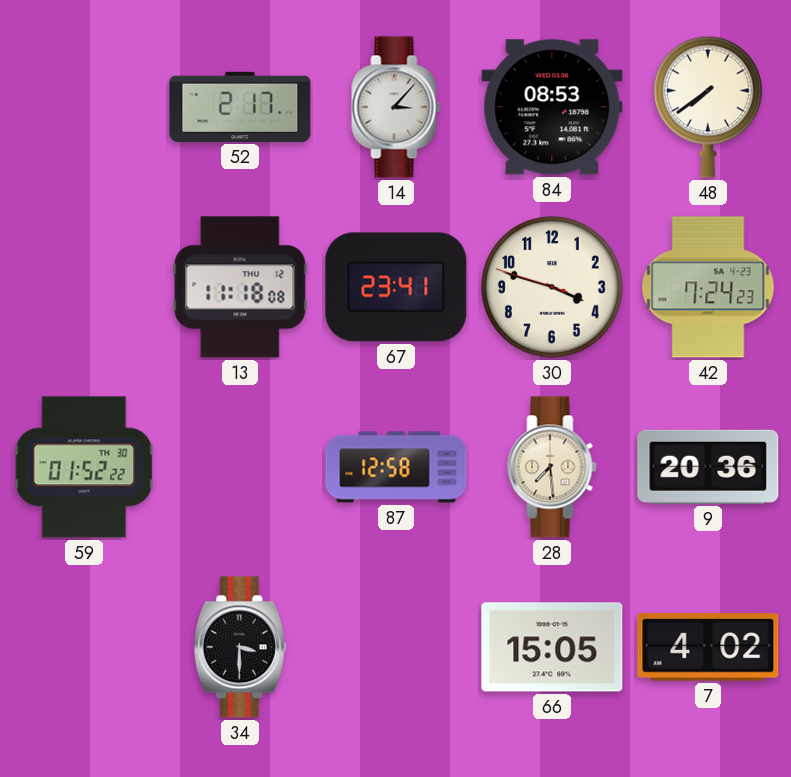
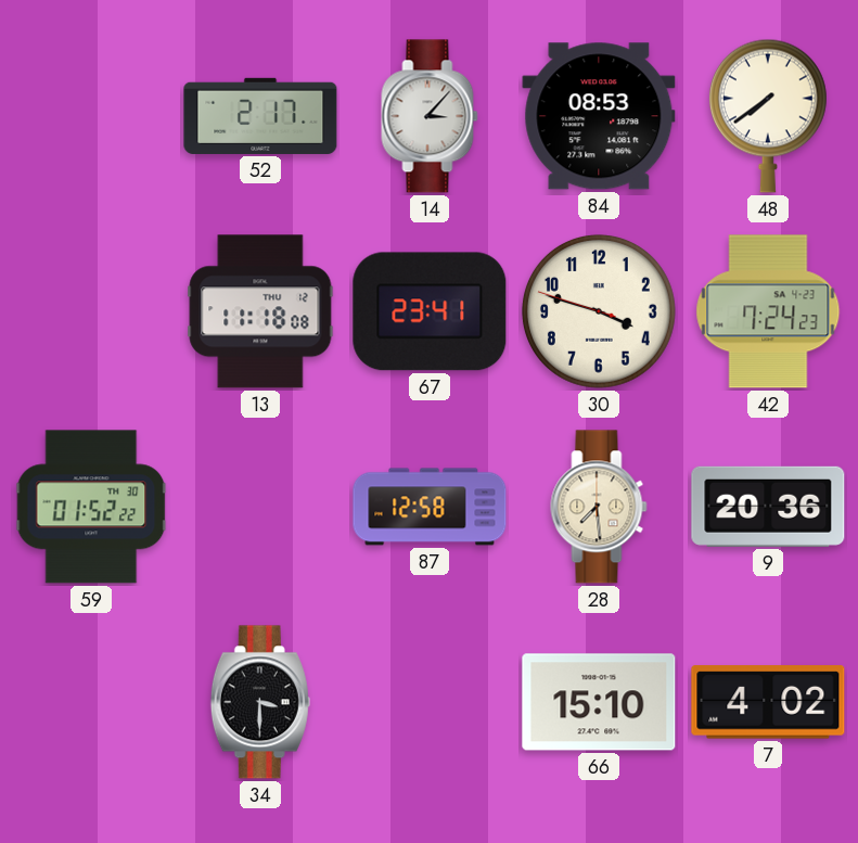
66: 15:05 -> 15:10 (599, 702)
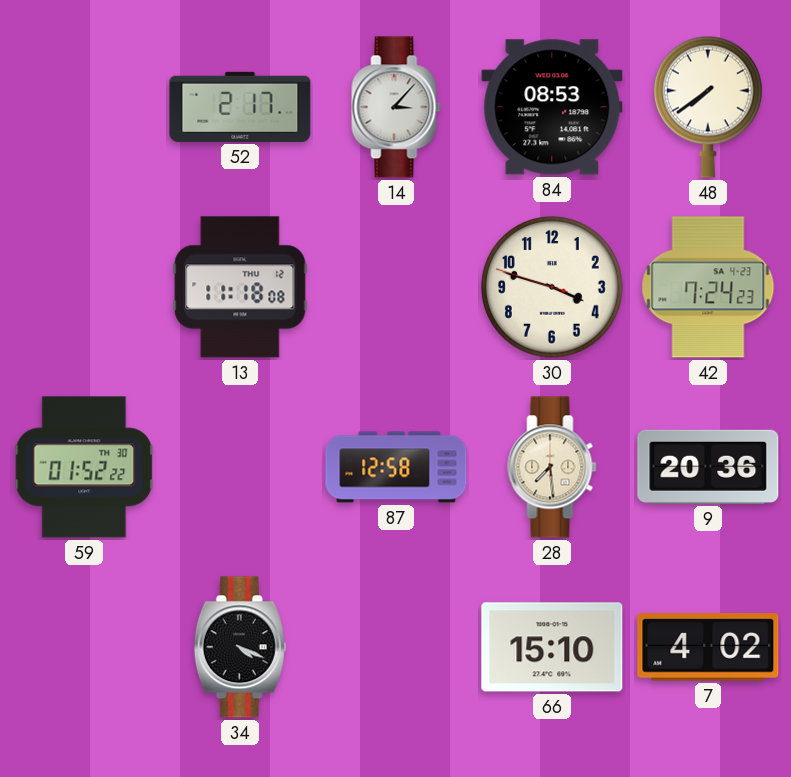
67: 23:41 -> none (430, 311)
34: 3:30 -> 4:19 (240, 647)
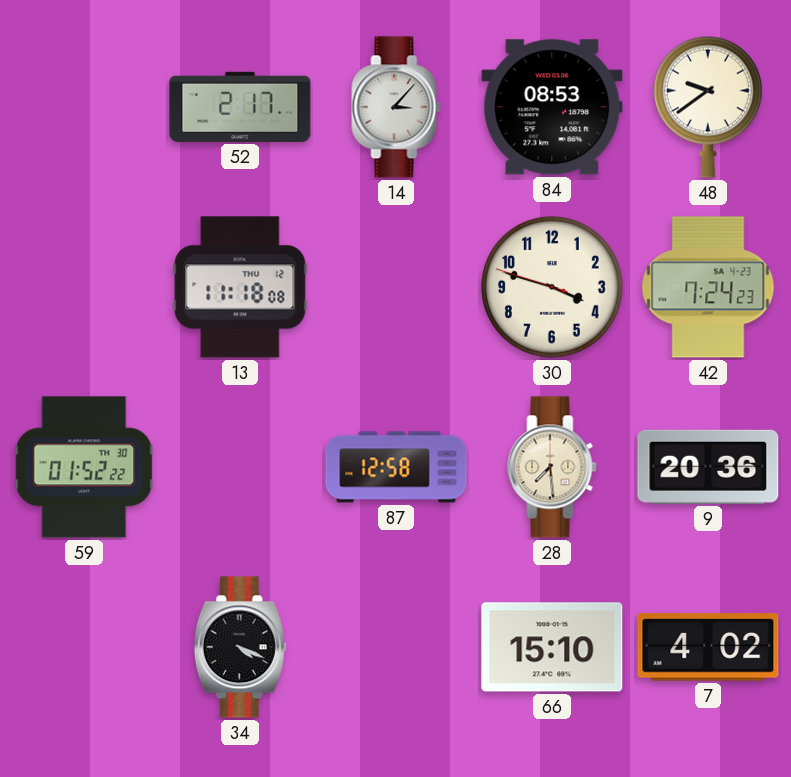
48: 7:39 -> 9:39 (708, 107)
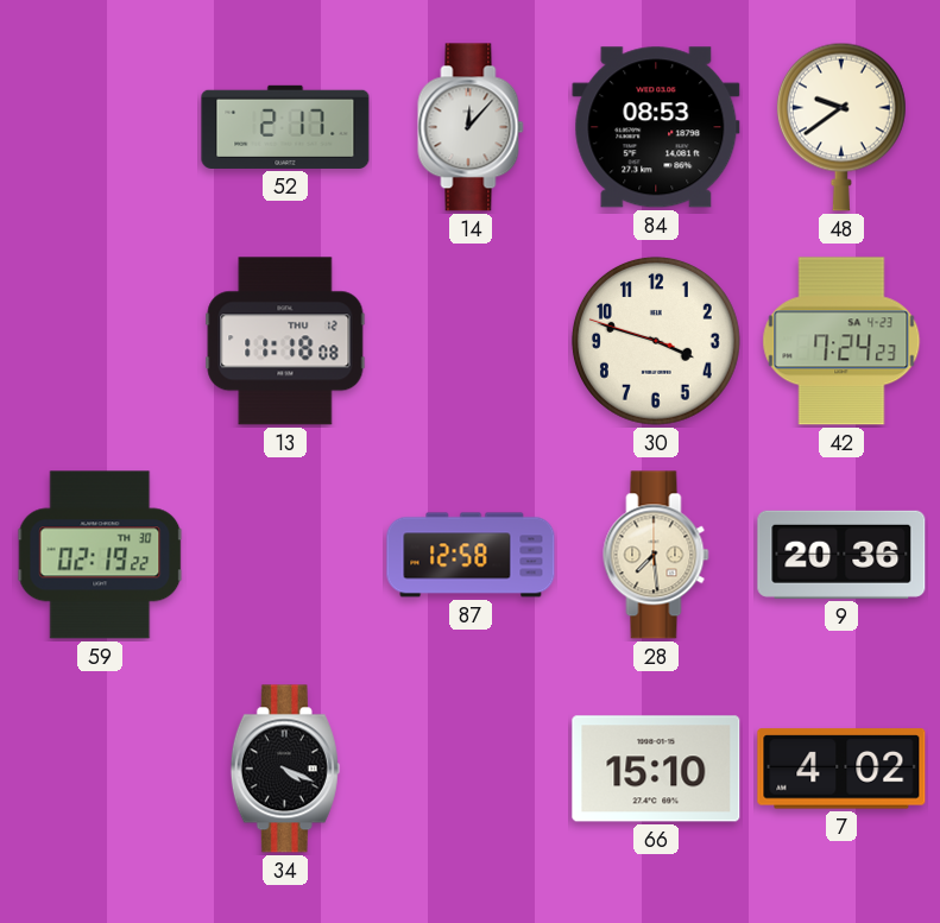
14: 3:07 -> 12:07 (471, 127)
59: 01:52 -> 02:19 (100, 555)
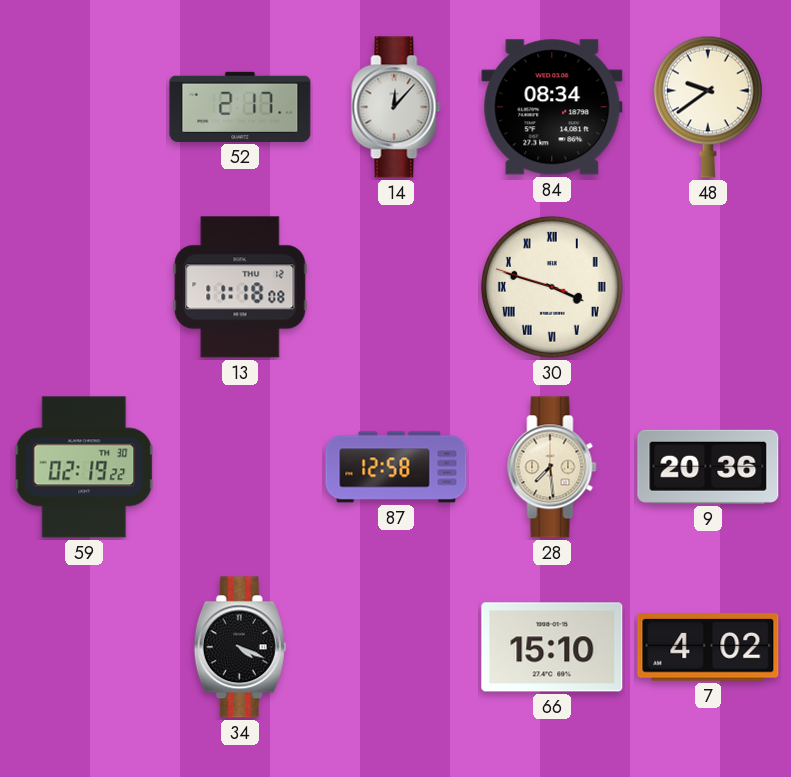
84: 08:53 -> 08:34 (552, 107)
30 numerals: Arabic -> Roman (552, 287)
42: 7:24 -> none (841, 341)
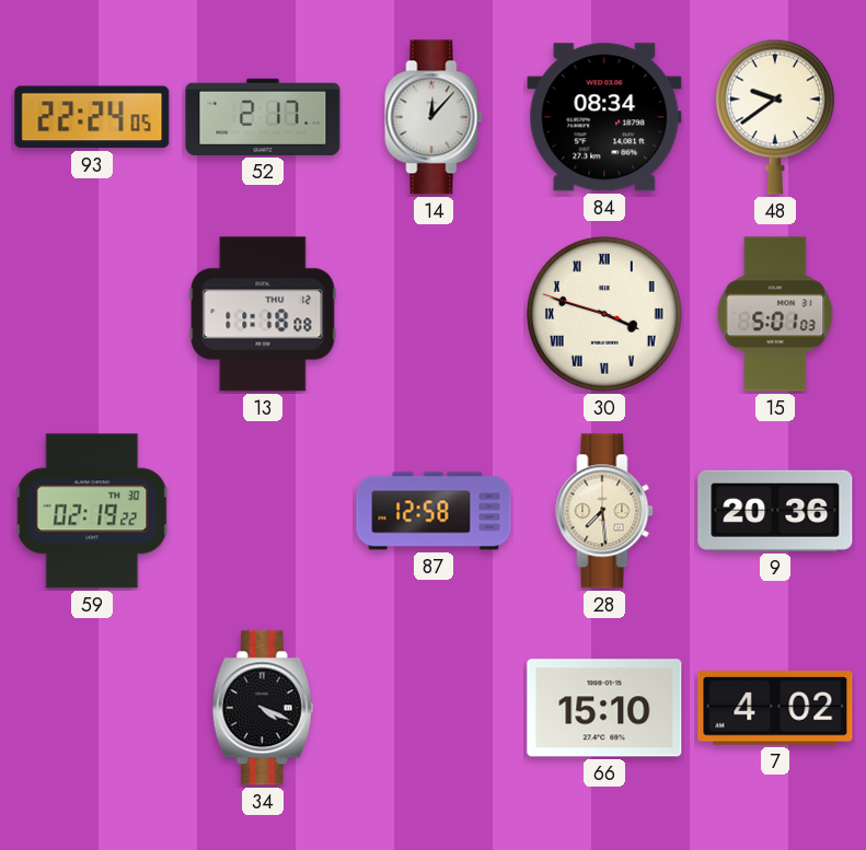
93: none -> 22:24 (92, 117)
15: none -> 5:01 (775, 314)
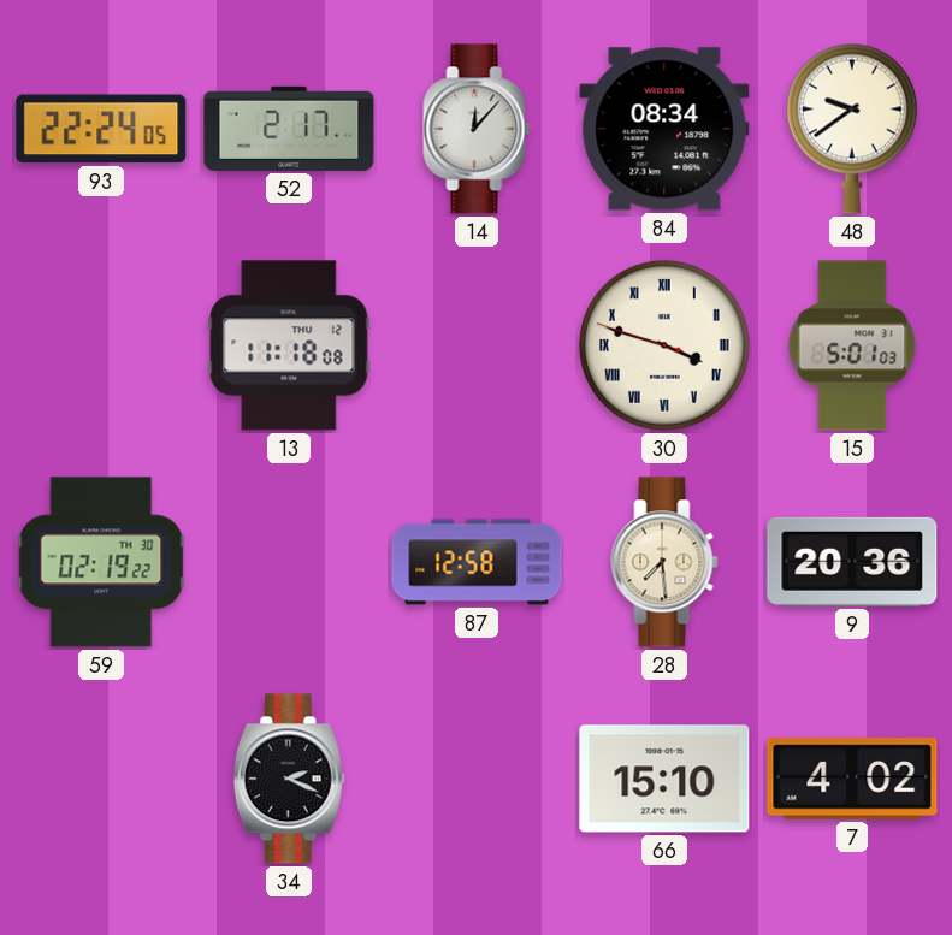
34: 4:19 -> 2:19 (289, 779)
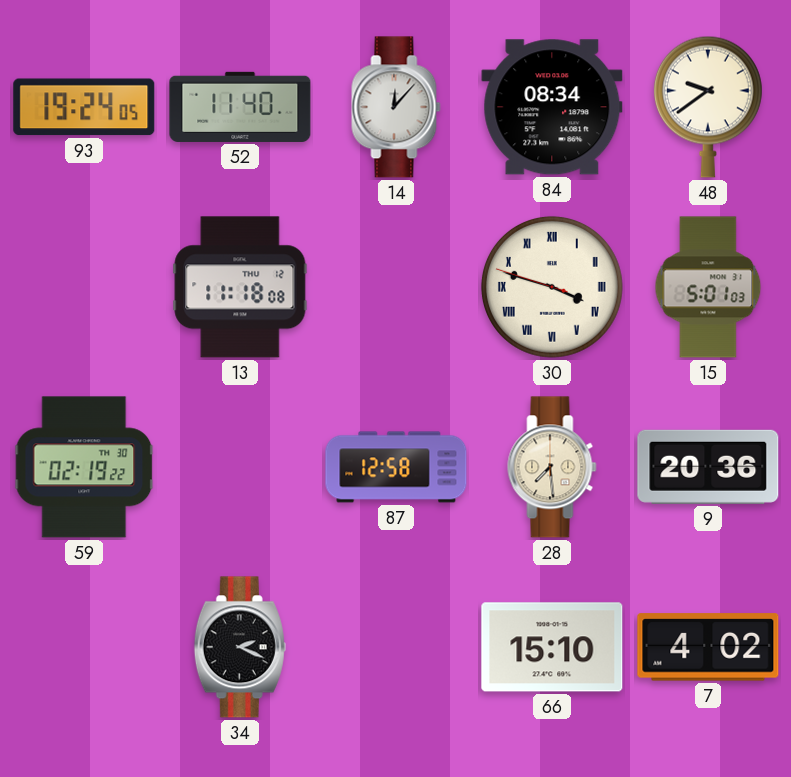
93: 22:24 -> 19:24 (84, 107)
52: 2:17 -> 11:40 (240, 107)
